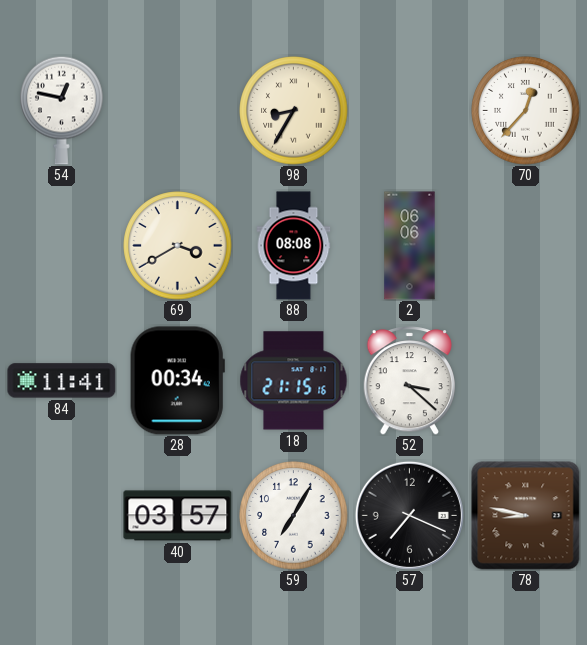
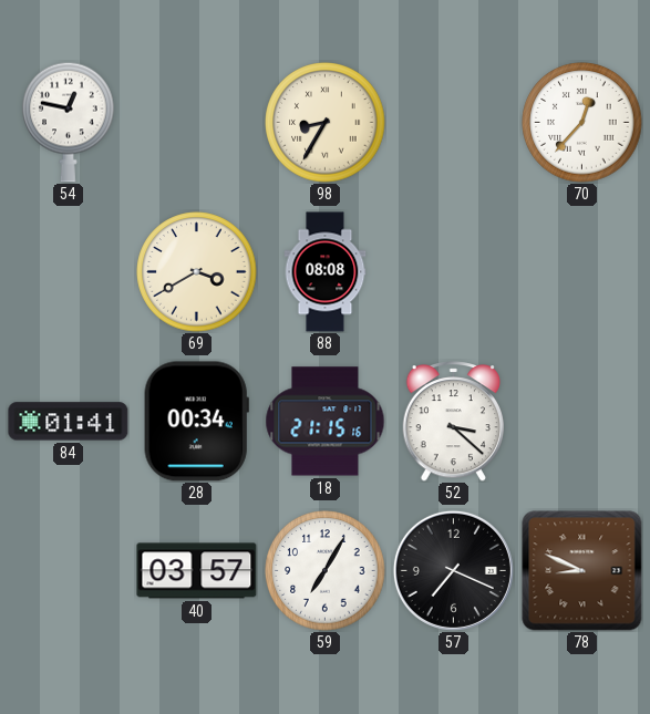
2: 06:06 -> none (410, 246)
84: 11:41 -> 01:41 (69, 422)
78: 8:47 -> 8:49 (582, 571)
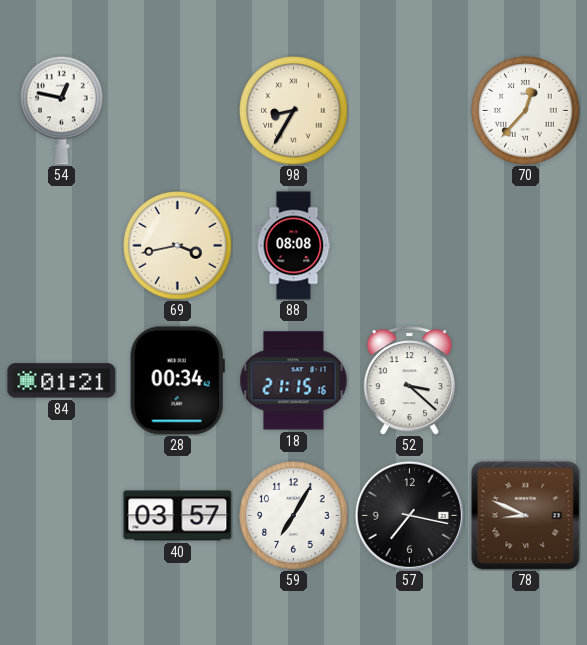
69: 3:40 -> 3:43 (178, 246)
84: 01:41 -> 01:21 (62, 381)
57: 7:19 -> 7:17 (409, 515)
